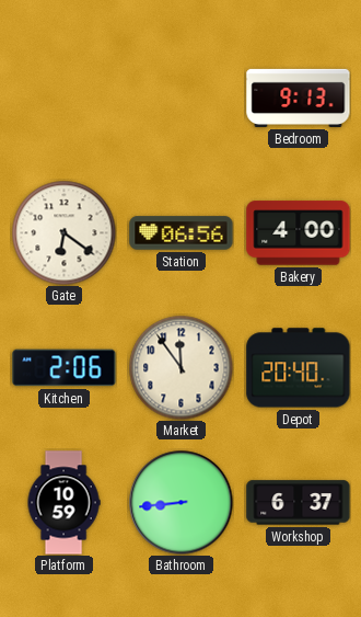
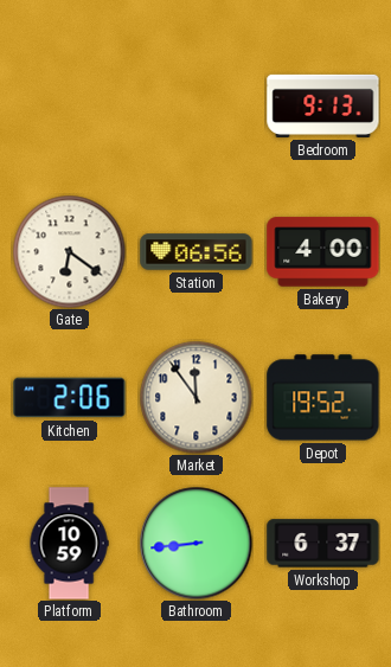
Depot: 20:40 -> 19:52 (323, 398)
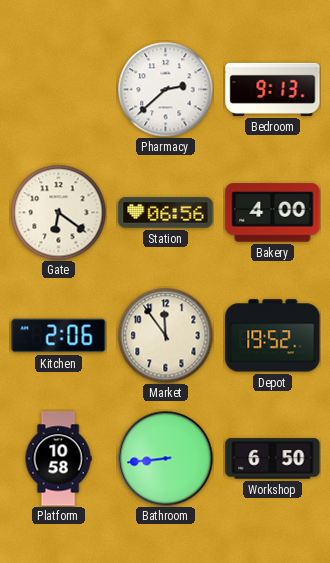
Pharmacy: none -> 2:38 (165, 89)
Platform: 10:59 -> 10:58 (58, 459)
Workshop: 6:37 -> 6:50 (273, 459)
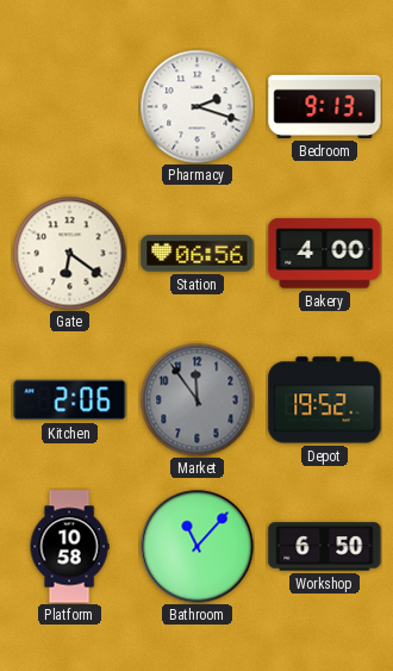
Pharmacy: 2:38 -> 2:18 (196, 106)
Market dial: cream -> grey (196, 399)
Bathroom: 8:44 -> 11:07 (196, 546)
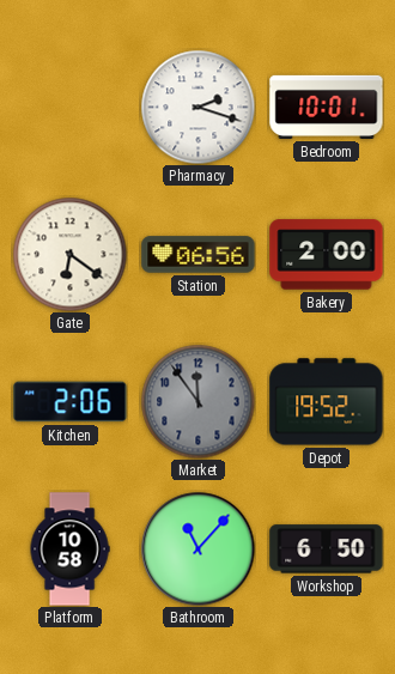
Bedroom: 9:13 -> 10:01 (327, 107)
Bakery: 4:00 -> 2:00 (327, 255)
